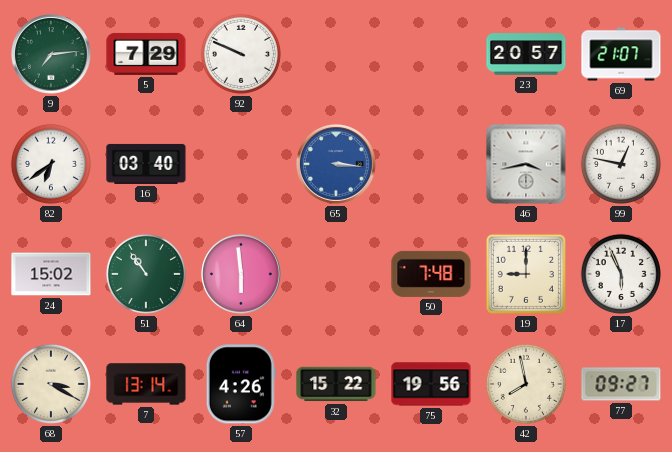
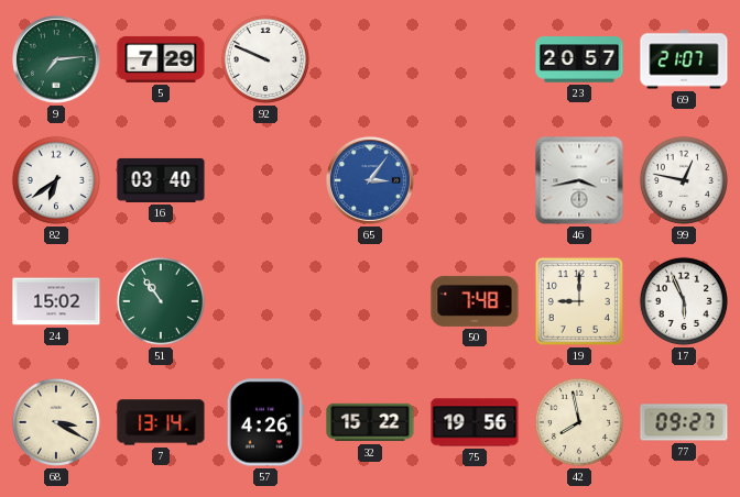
65: 3:16 -> 3:06 (370, 180)
64: 5:59 -> none (241, 274)
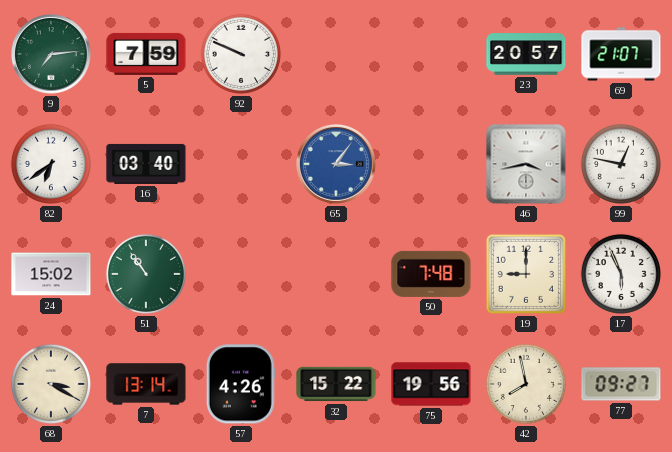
5: 7:29 -> 7:59 (146, 54)
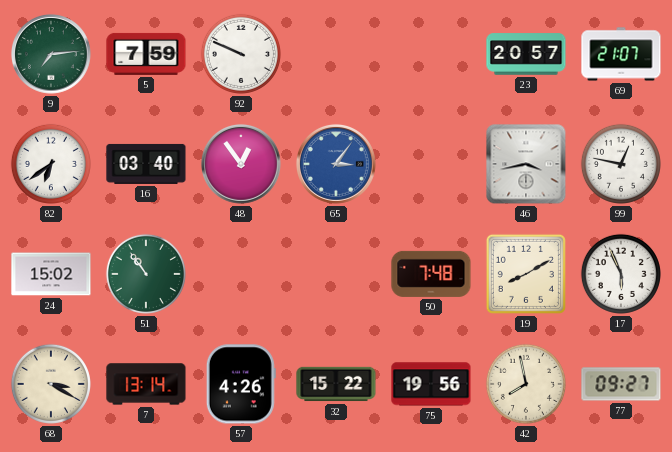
48: none -> 12:54 (241, 164)
19: 9:00 -> 8:10 (526, 274)
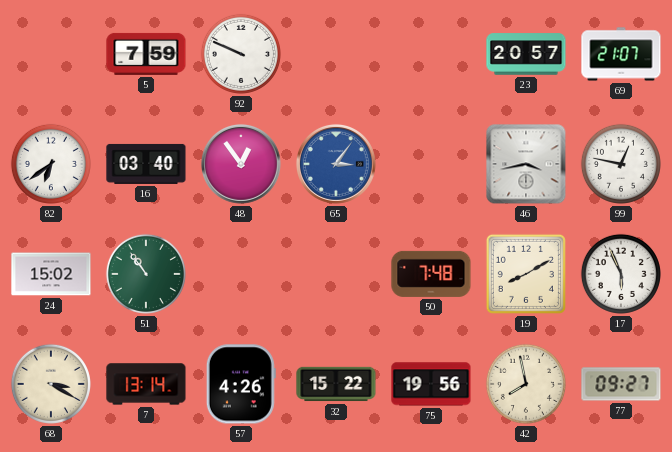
9: 7:14 -> none (51, 54)
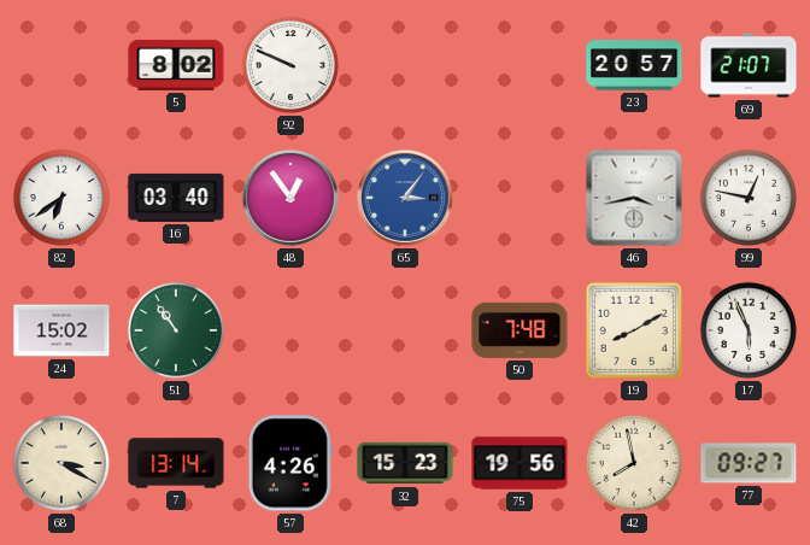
5: 7:59 -> 8:02 (176, 65)
32: 15:22 -> 15:23 (405, 463)
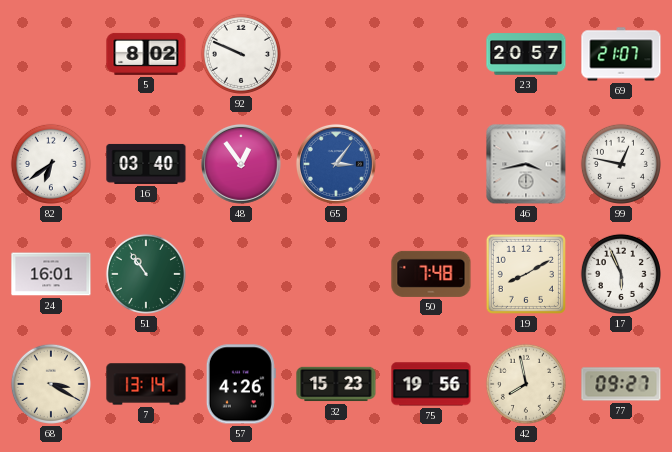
24: 15:02 -> 16:01 (51, 274)
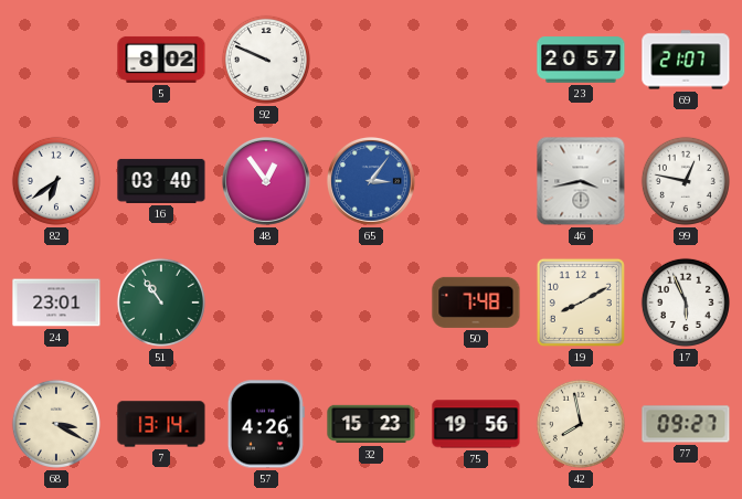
24: 16:01 -> 23:01 (56, 302)
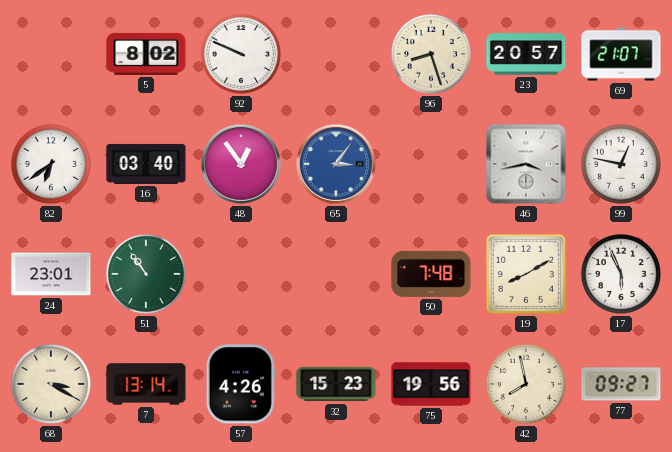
96: none -> 8:27 (431, 54)
